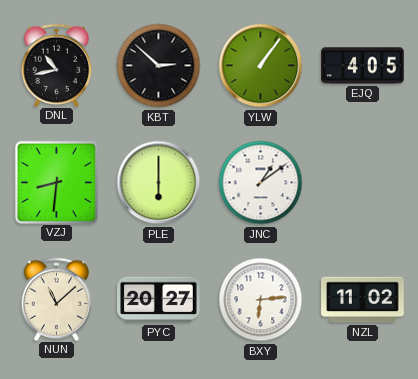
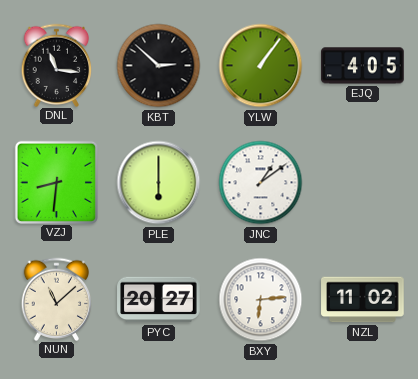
DNL: 10:43 -> 11:16 (57, 65)
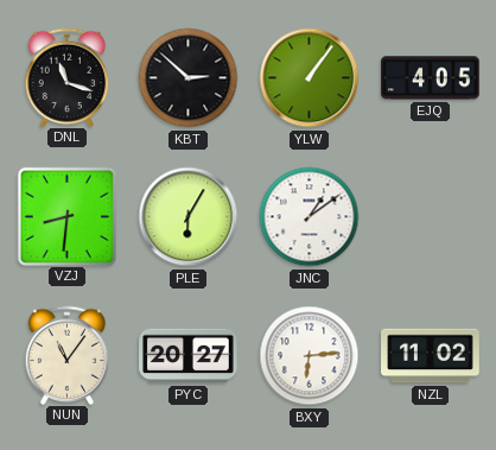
DNL: 11:16 -> 11:18 (68, 77)
PLE: 6:00 -> 6:05 (189, 217)
NUN: 11:08 -> 11:06 (68, 355)
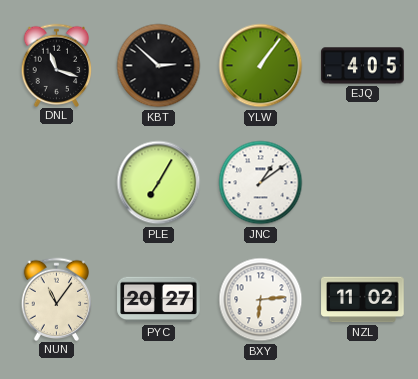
VZJ: 8:31 -> none (66, 216)
PLE: 6:05 -> 7:05 (159, 183)
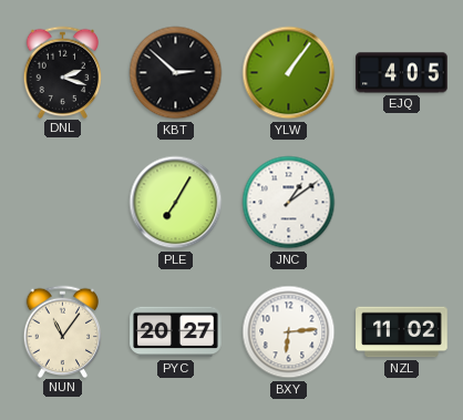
DNL: 11:18 -> 2:18 (63, 72)
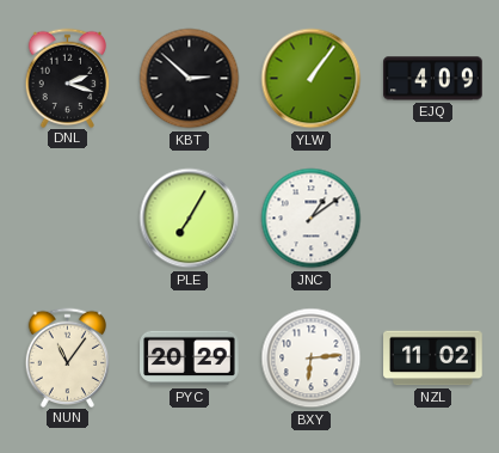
EJQ: 4:05 -> 4:09 (433, 79)
PYC: 20:27 -> 20:29 (190, 359)
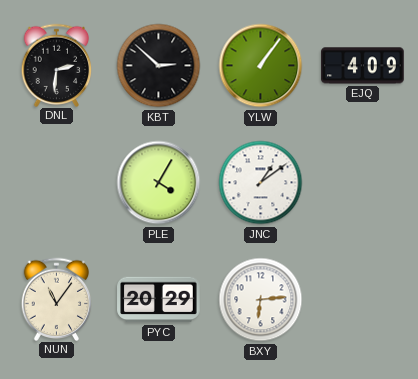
DNL: 2:18 -> 2:31 (57, 65)
PLE: 7:05 -> 4:05 (159, 183)
NZL: 11:02 -> none (433, 359)
